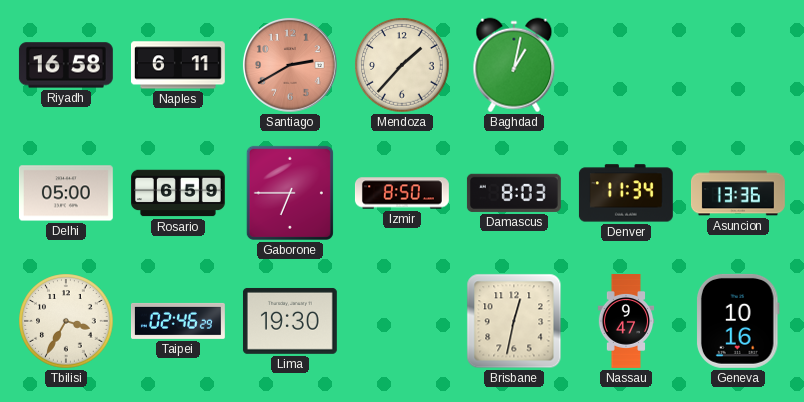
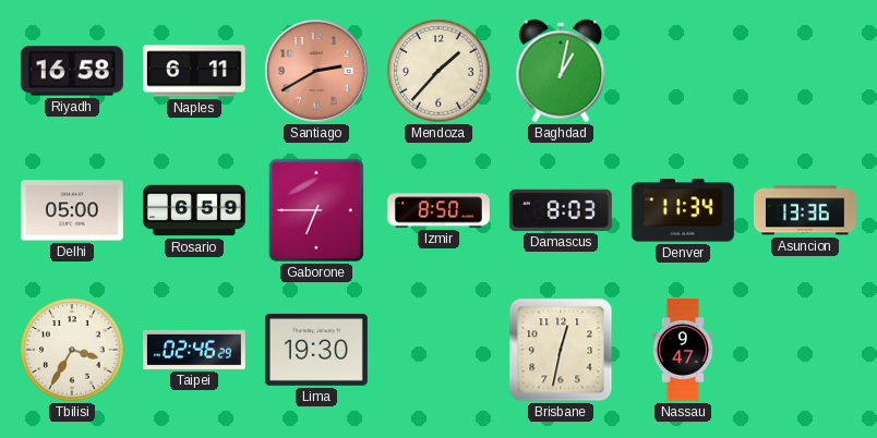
Geneva: 10:16 -> none (738, 321)
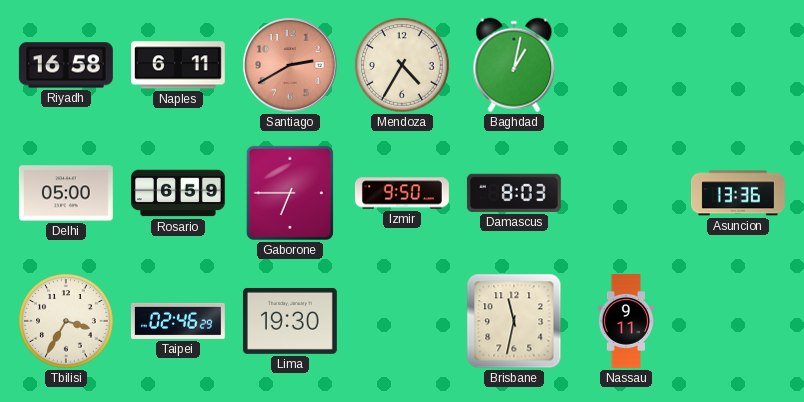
Mendoza: 1:37 -> 4:35 (402, 65)
Izmir: 8:50 -> 9:50 (402, 193)
Denver: 11:34 -> none (683, 210)
Brisbane: 12:32 -> 11:32 (514, 321)
Nassau: 9:47 -> 9:11 (626, 322)
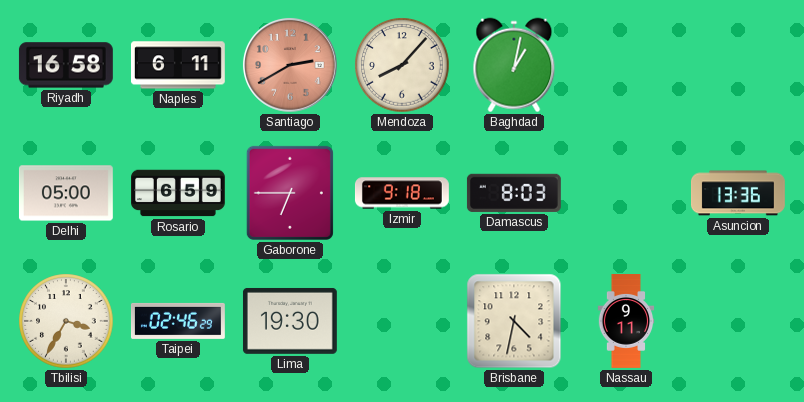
Mendoza: 4:35 -> 8:07 (402, 65)
Izmir: 9:50 -> 9:18 (402, 193)
Brisbane: 11:32 -> 4:32 (514, 321)
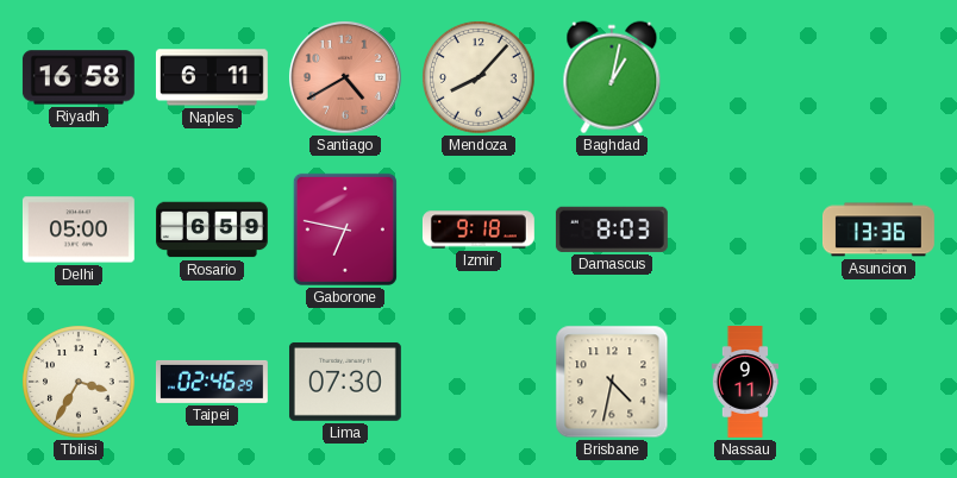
Santiago: 2:40 -> 4:40 (345, 77)
Gaborone: 6:45 -> 6:47 (345, 229)
Lima: 19:30 -> 07:30 (345, 382)
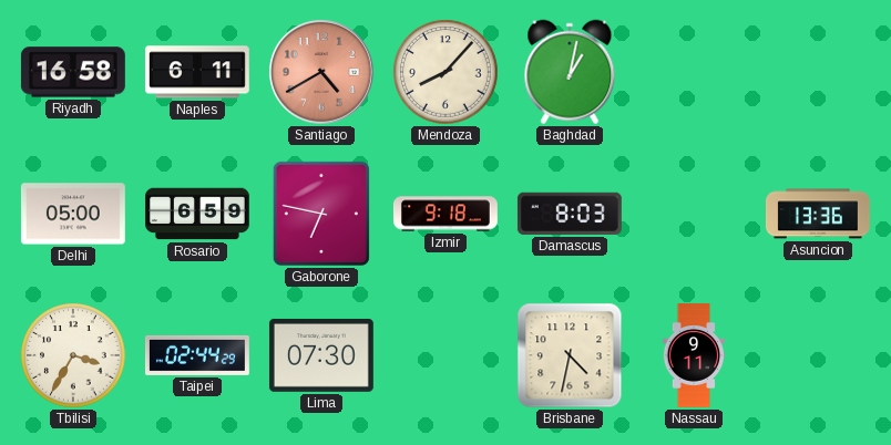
Taipei: 02:46 -> 02:44 (197, 355)
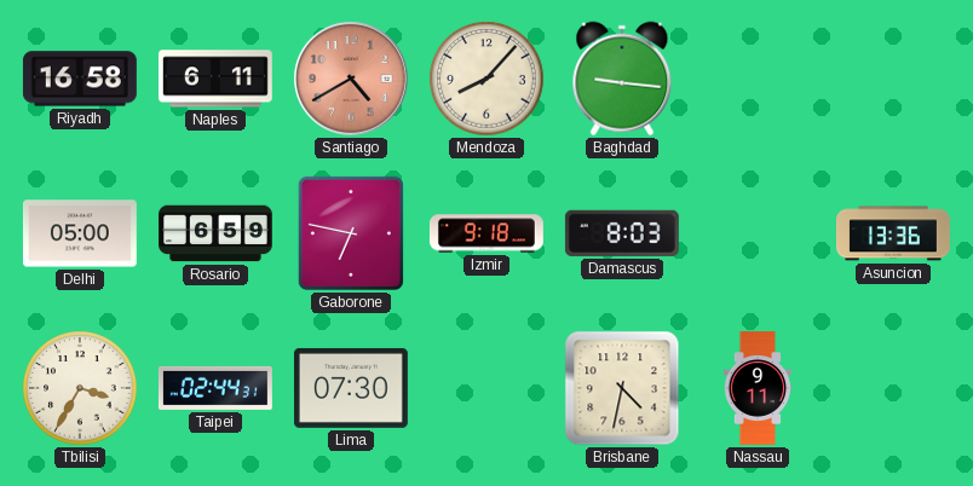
Baghdad: 1:02 -> 9:16 (622, 79)
Taipei: 02:44:29 -> 02:44:31 (215, 388)
